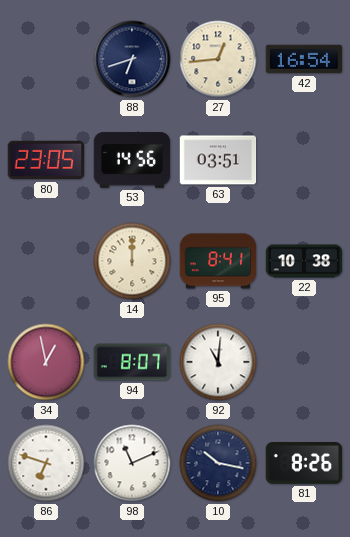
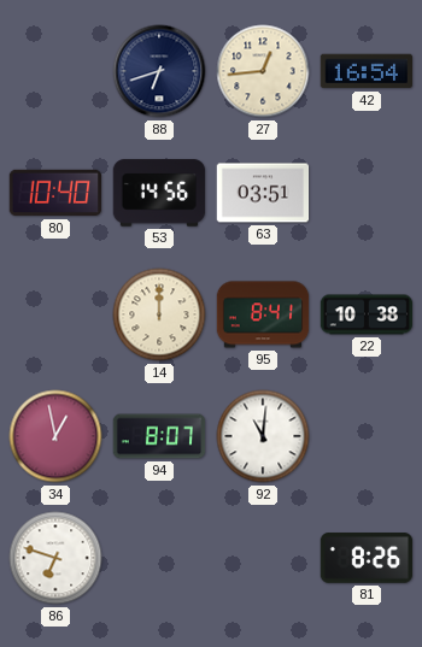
80: 23:05 -> 10:40 (55, 193)
98: 11:11 -> none (132, 463)
10: 10:17 -> none (218, 463)
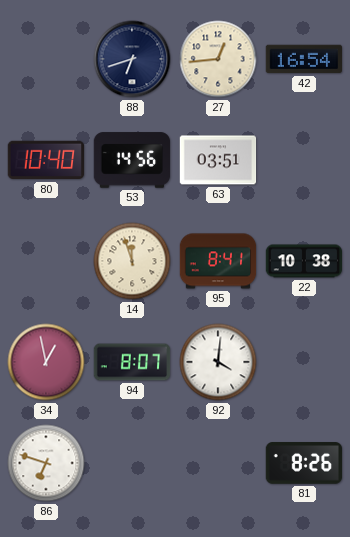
14: 12:00 -> 11:57 (132, 261)
92: 11:01 -> 4:01 (218, 362)
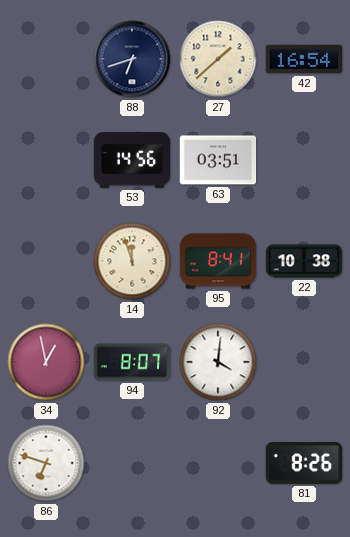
27: 12:44 -> 1:38 (218, 59)
80: 10:40 -> none (46, 160)
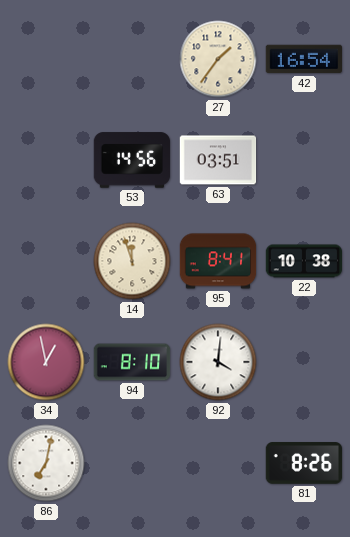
88: 6:42 -> none (132, 59)
27: 1:38 -> 1:36 (218, 59)
94: 8:07 -> 8:10 (132, 362)
86: 6:48 -> 7:02 (46, 463)
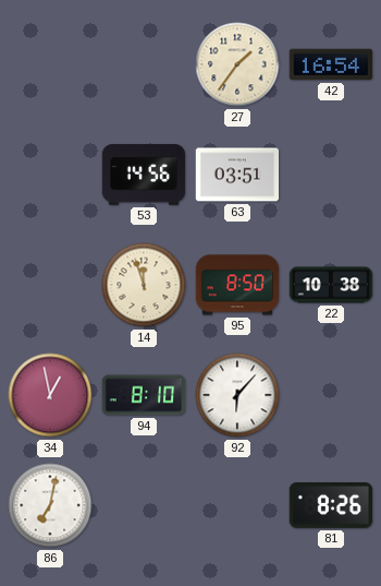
95: 8:41 -> 8:50 (237, 285)
92: 4:01 -> 6:07 (237, 395)
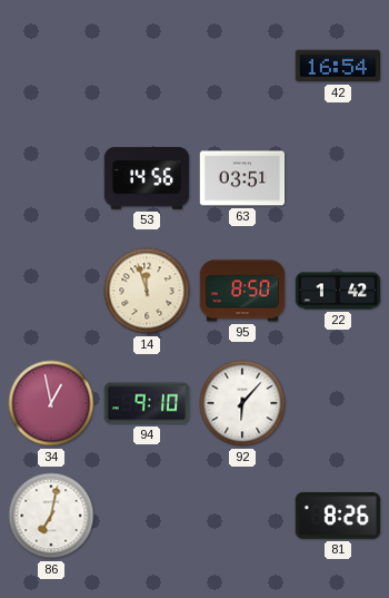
27: 1:36 -> none (237, 64)
22: 10:38 -> 1:42 (338, 291)
94: 8:10 -> 9:10 (147, 403)
